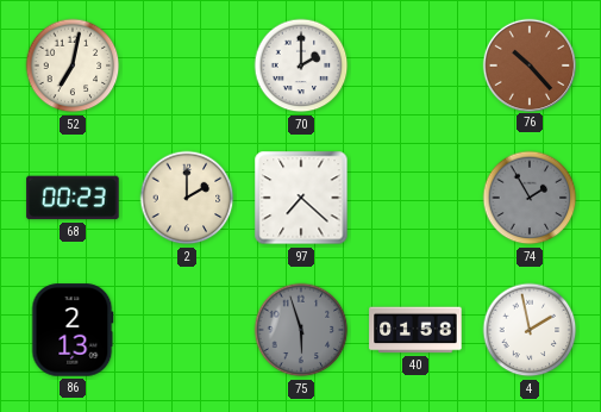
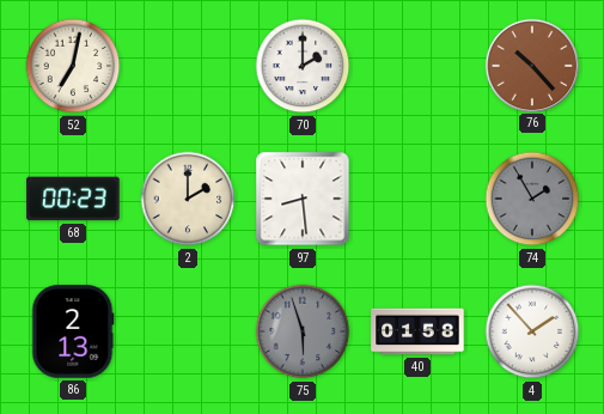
97: 7:22 -> 8:29 (303, 199)
4: 1:58 -> 1:53 (532, 331)
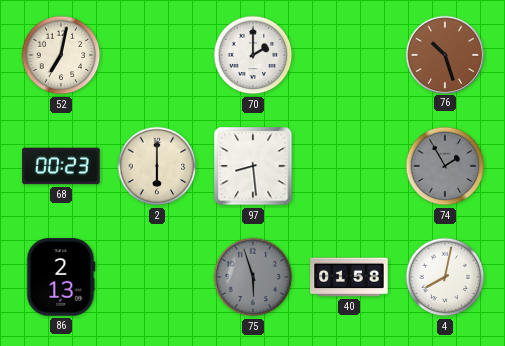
76: 10:23 -> 10:27 (444, 54)
2: 2:00 -> 6:00 (157, 166)
4: 1:53 -> 8:02 (445, 277)
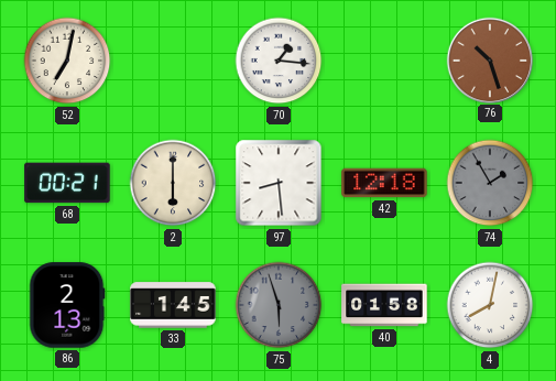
70: 2:00 -> 1:16 (279, 61)
68: 00:23 -> 00:21 (67, 183)
42: none -> 12:18 (384, 183)
33: none -> 1:45 (173, 305)
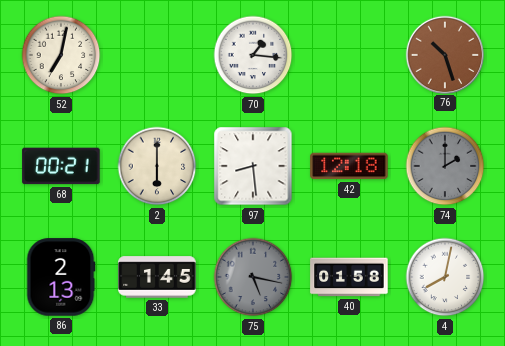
74: 1:55 -> 2:00 (445, 166)
75: 5:57 -> 5:17 (253, 277)
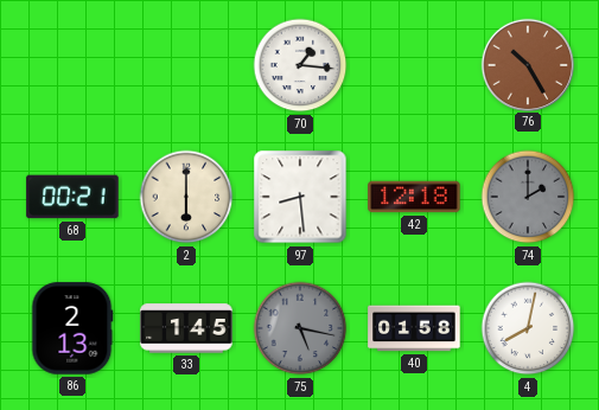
52: 7:02 -> none (61, 55)
76: 10:27 -> 10:25 (527, 64)
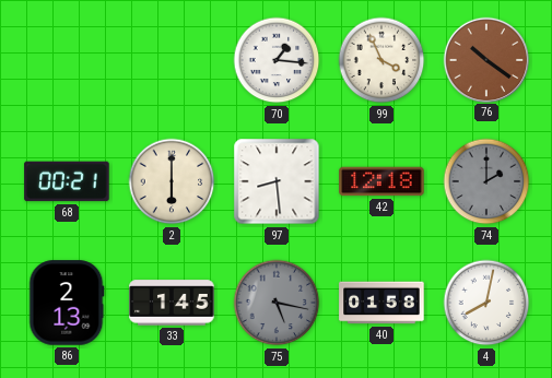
99: none -> 3:56 (381, 60)
76: 10:25 -> 10:21 (485, 59)
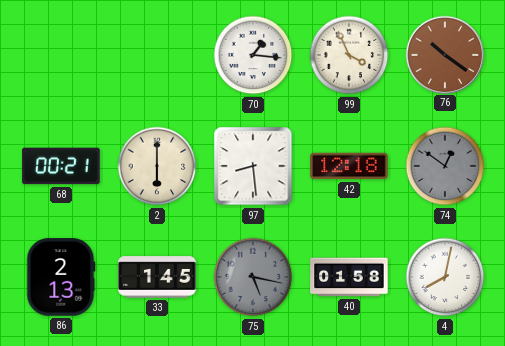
74: 2:00 -> 12:51 (445, 166)
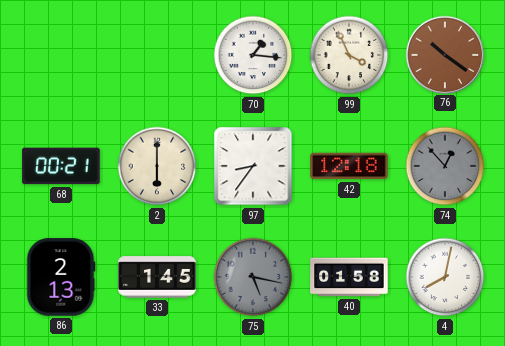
97: 8:29 -> 8:36 (253, 166)
74: 12:51 -> 12:53 (445, 166)
